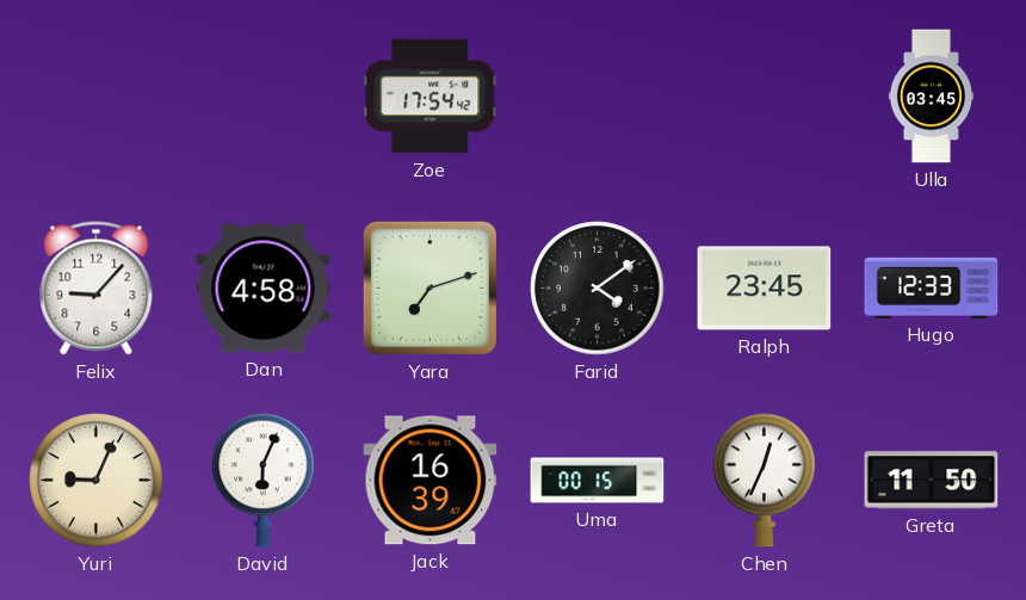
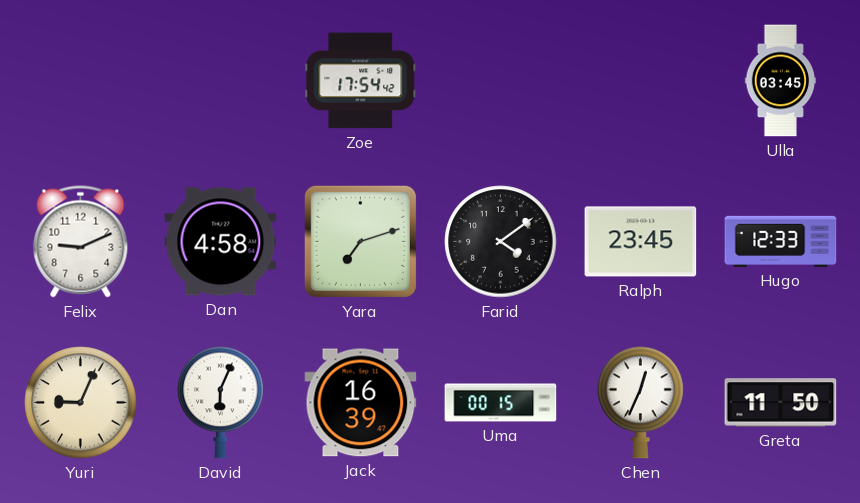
Felix: 9:07 -> 9:11 (81, 242)
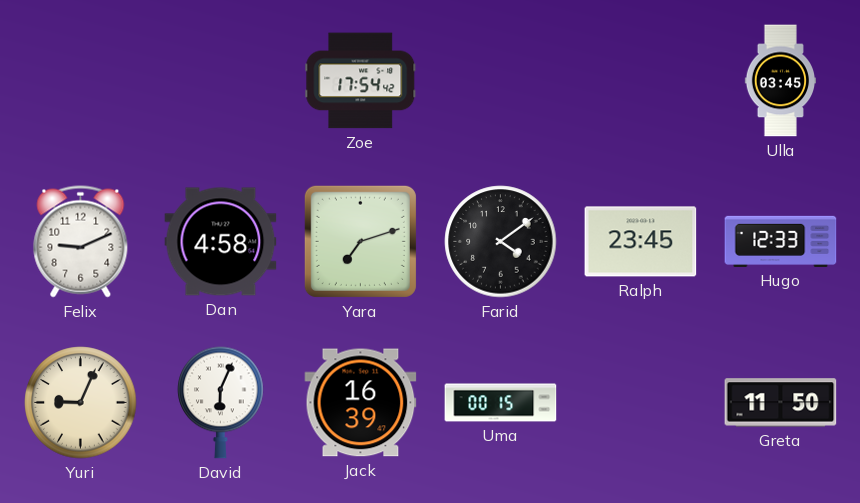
Chen: 12:34 -> none (641, 402)
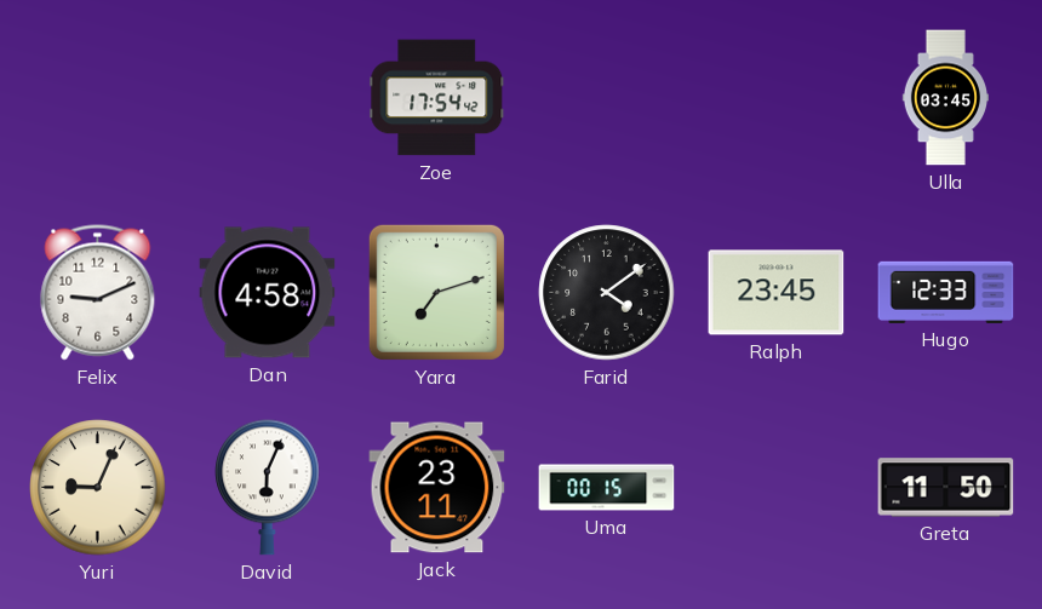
Jack: 16:39 -> 23:11 (437, 488)
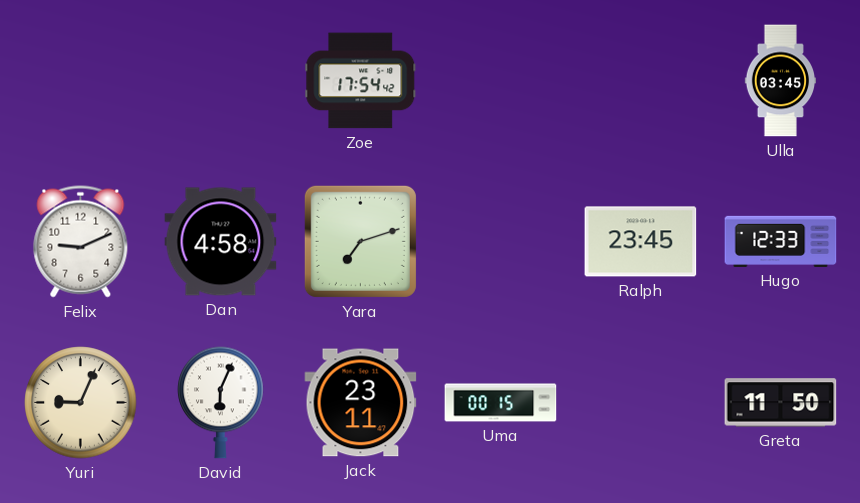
Farid: 4:09 -> none (607, 293)
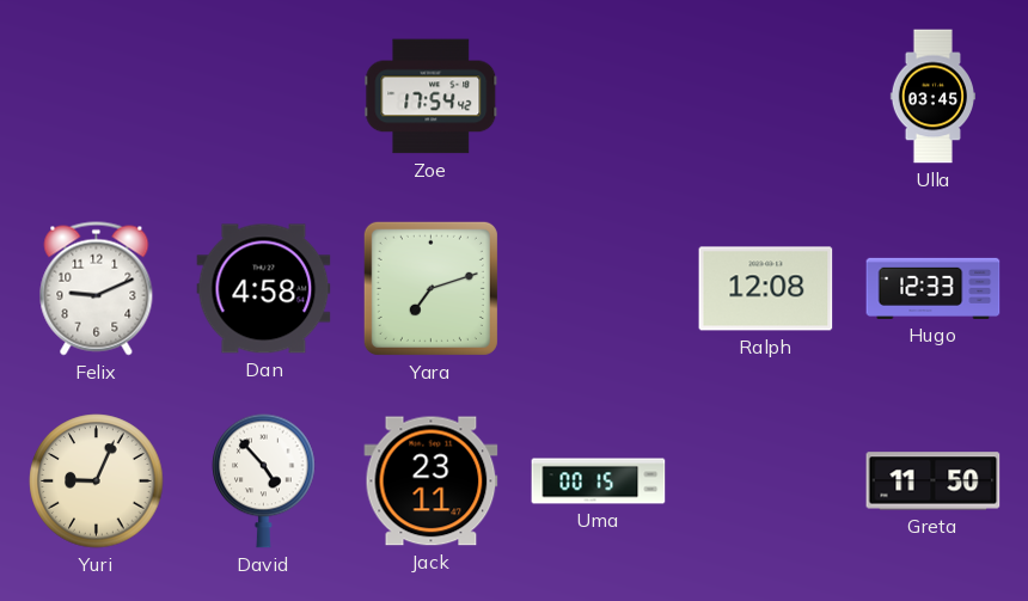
Ralph: 23:45 -> 12:08 (766, 289)
David: 6:04 -> 4:53 (264, 480)
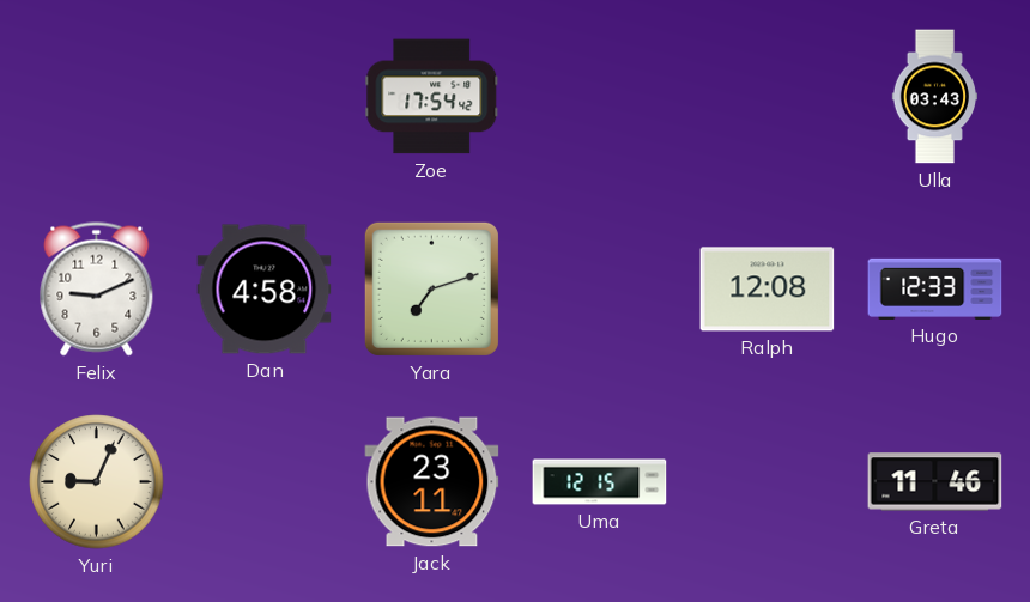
Ulla: 03:45 -> 03:43 (934, 97)
David: 4:53 -> none (264, 480)
Uma: 00:15 -> 12:15 (600, 482)
Greta: 11:50 -> 11:46 (935, 482)
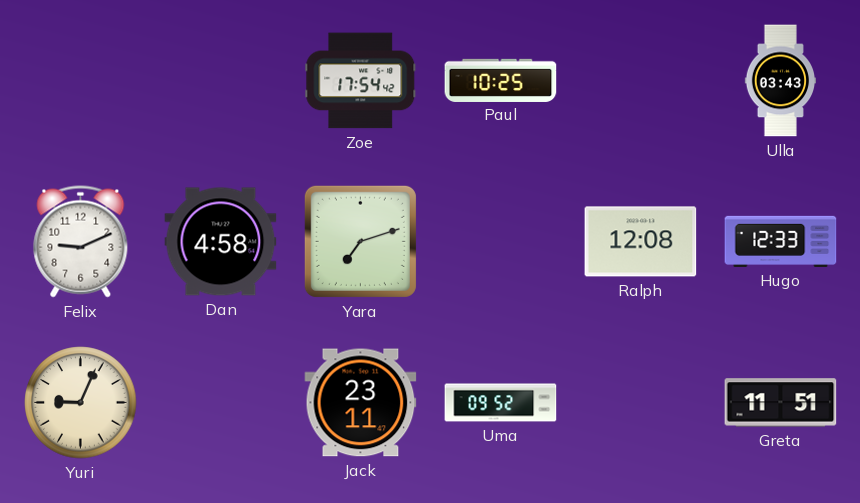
Paul: none -> 10:25 (501, 80)
Uma: 12:15 -> 09:52 (501, 403)
Greta: 11:46 -> 11:51 (781, 403)
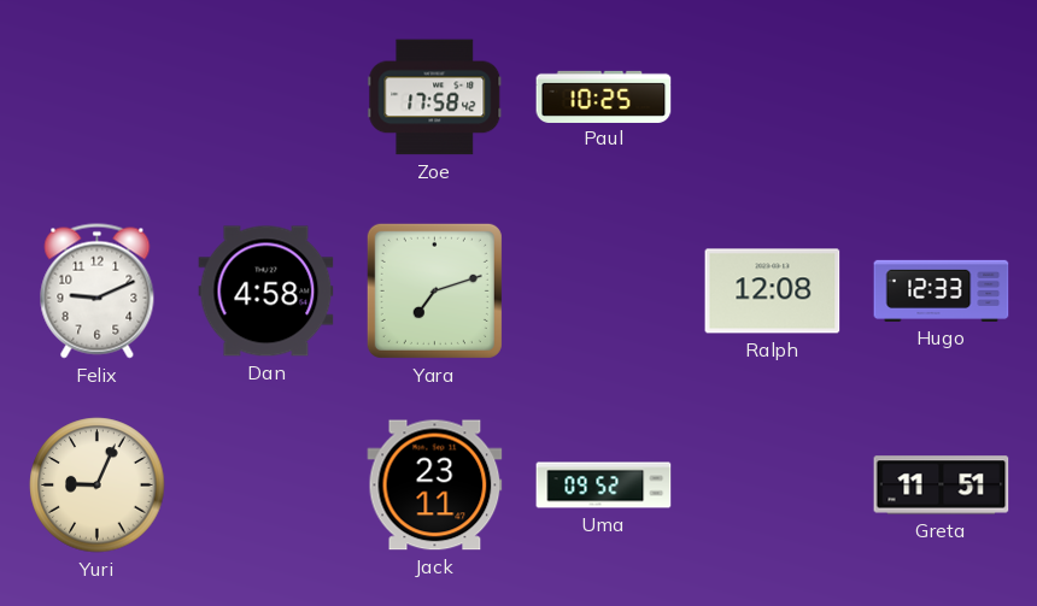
Zoe: 17:54 -> 17:58 (435, 98)
Ulla: 03:43 -> none (780, 81)
